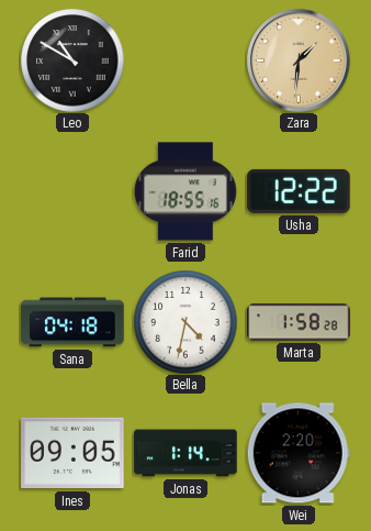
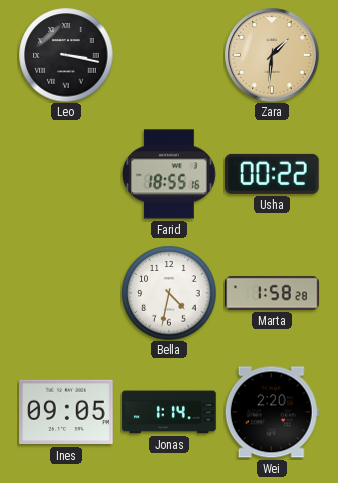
Leo: 10:50 -> 3:17 (66, 55)
Usha: 12:22 -> 00:22 (272, 174)
Sana: 04:18 -> none (72, 322)
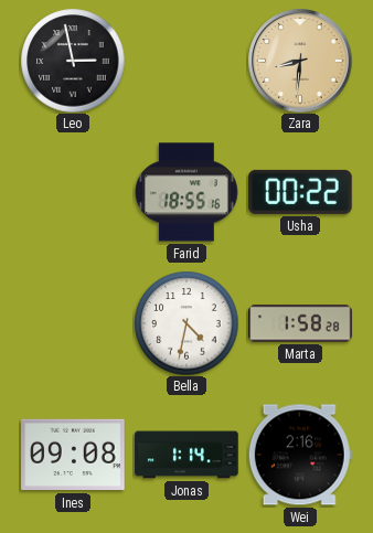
Leo: 3:17 -> 2:58 (73, 61)
Zara: 1:31 -> 8:31 (300, 61)
Ines: 09:05 -> 09:08 (73, 455)
Wei: 2:20 -> 2:16 (300, 455)
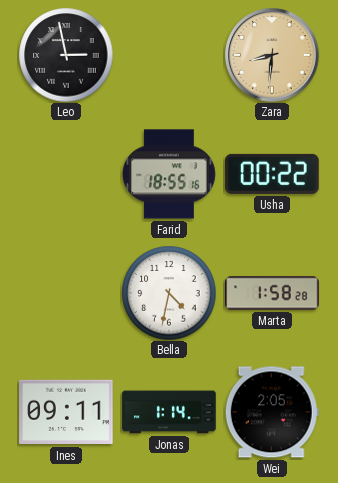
Ines: 09:08 -> 09:11 (66, 412)
Wei: 2:16 -> 2:05 (272, 412)
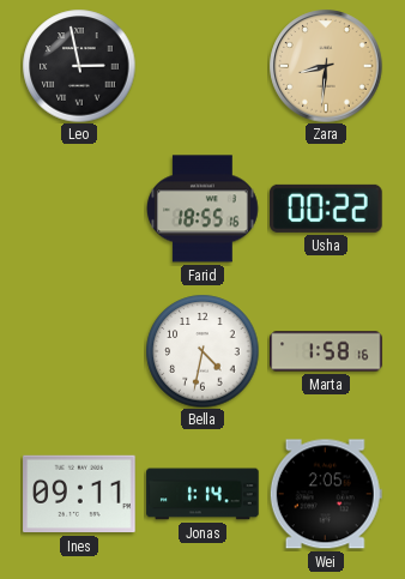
Marta: 1:58:28 -> 1:58:16 (326, 351)
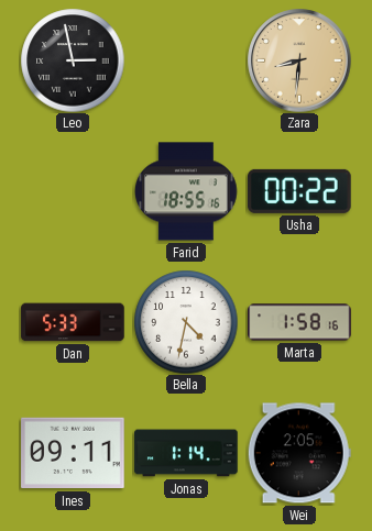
Dan: none -> 5:33 (73, 322)
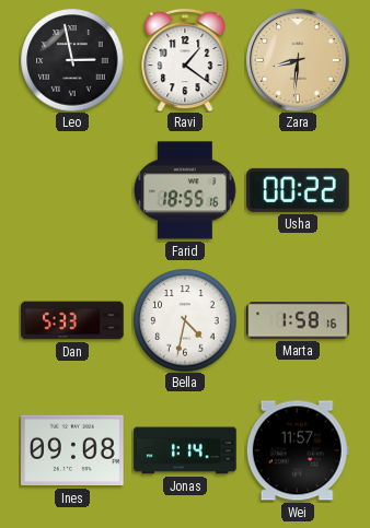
Ravi: none -> 1:21 (185, 60)
Ines: 09:11 -> 09:08 (72, 450)
Wei: 2:05 -> 11:57 (298, 450)
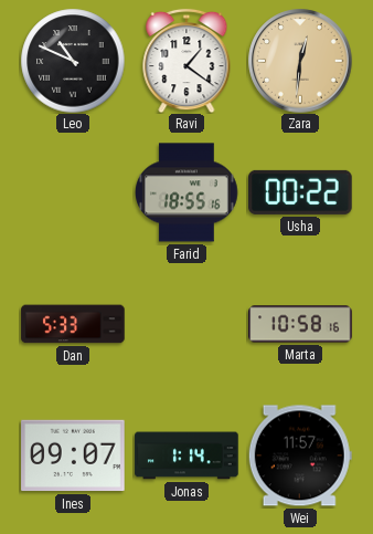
Leo: 2:58 -> 10:49 (73, 61)
Zara: 8:31 -> 12:31 (300, 61)
Bella: 4:32 -> none (185, 320)
Marta: 1:58 -> 10:58 (300, 324)
Ines: 09:08 -> 09:07 (73, 456)
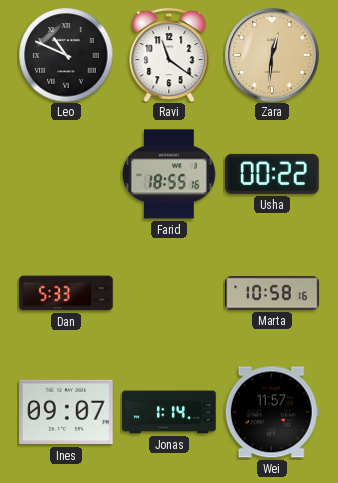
Ravi: 1:21 -> 11:21 (169, 55)
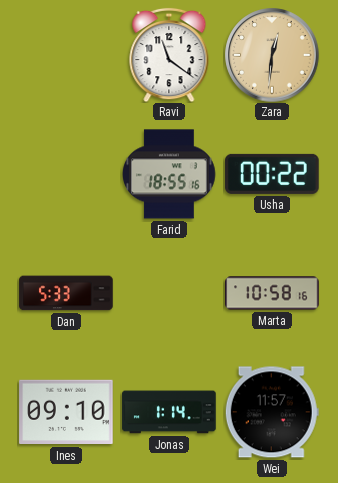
Leo: 10:49 -> none (66, 55)
Ines: 09:07 -> 09:10 (66, 412)
